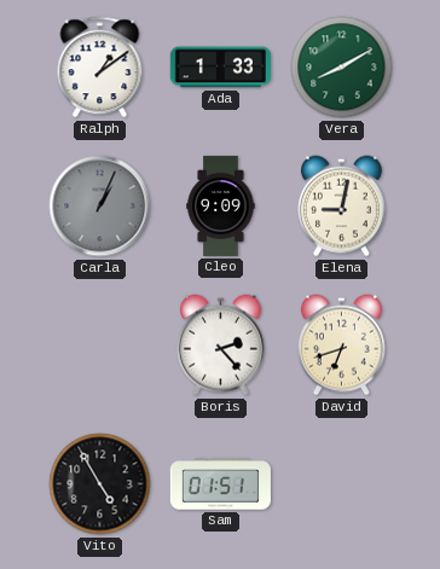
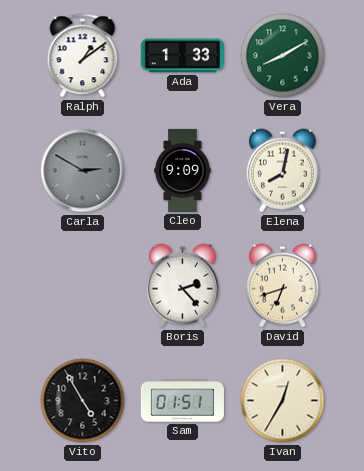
Carla: 1:04 -> 2:50 (83, 171)
Elena: 9:02 -> 8:02 (282, 171)
Ivan: none -> 12:35 (283, 401)
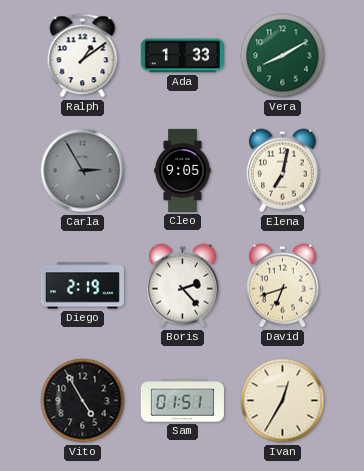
Carla: 2:50 -> 2:55 (83, 171)
Cleo: 9:09 -> 9:05 (183, 170)
Elena: 8:02 -> 7:02 (282, 171)
Diego: none -> 2:19 (82, 286)
